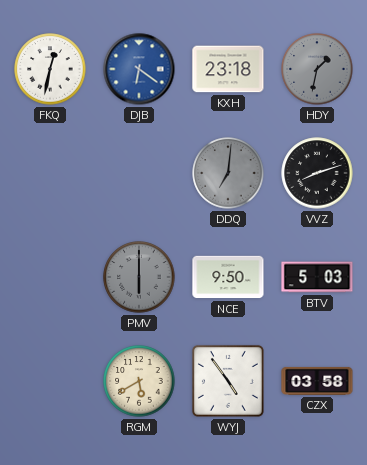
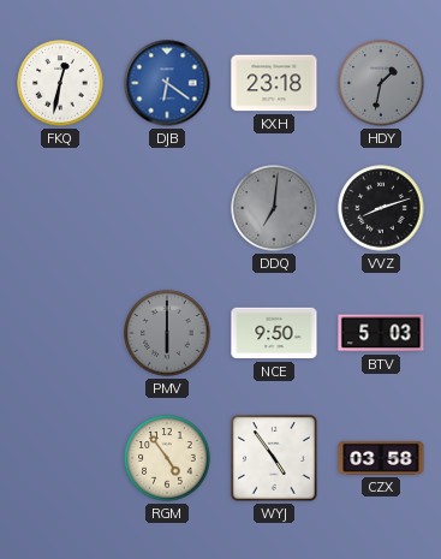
RGM: 5:40 -> 4:54 (167, 458)
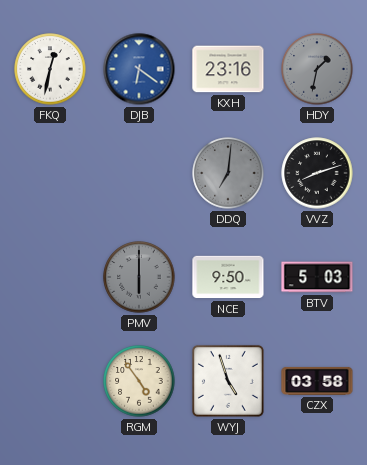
KXH: 23:18 -> 23:16 (228, 69)
WYJ: 4:54 -> 4:57 (228, 381)
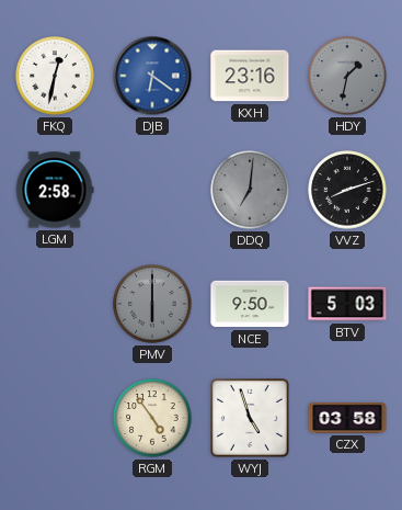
LGM: none -> 2:58 (55, 190)
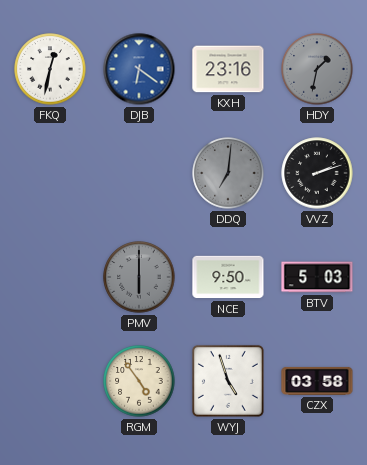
LGM: 2:58 -> none (55, 190)
VVZ: 8:12 -> 2:12 (317, 173)
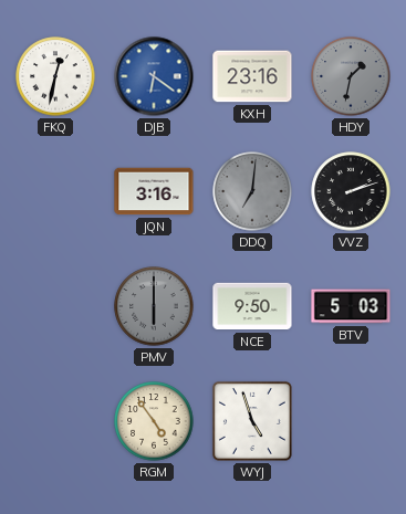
JQN: none -> 3:16 (154, 191)
CZX: 03:58 -> none (317, 381)
